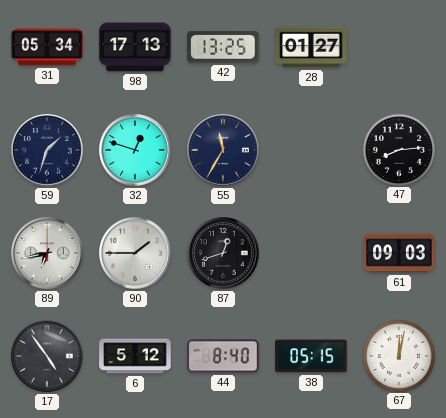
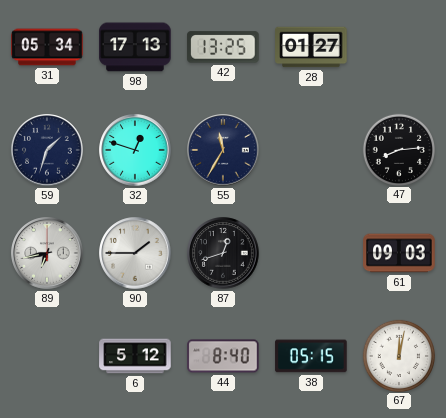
17: 4:54 -> none (47, 356)
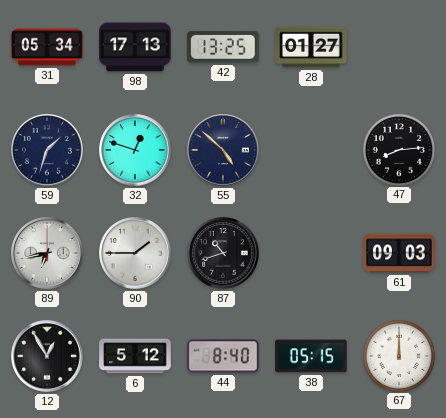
55: 11:35 -> 4:52 (223, 150)
87: 12:42 -> 10:42 (223, 253)
12: none -> 12:55 (47, 356)
67: 12:02 -> 12:00 (398, 355)
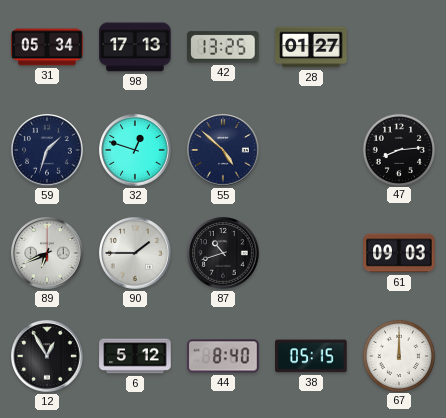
89: 6:43 -> 6:41 (47, 253)
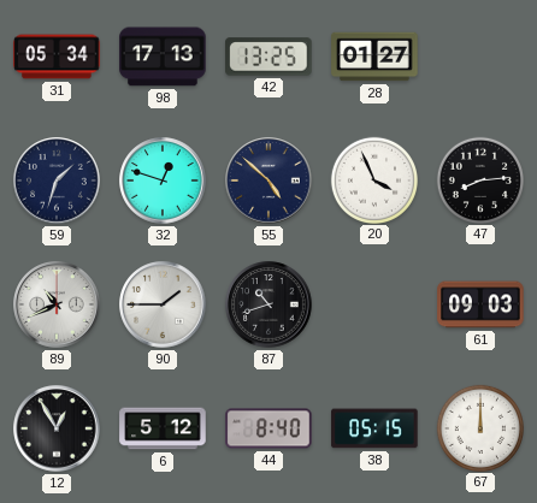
20: none -> 3:56 (373, 179)
89: 6:41 -> 10:41 (57, 304)
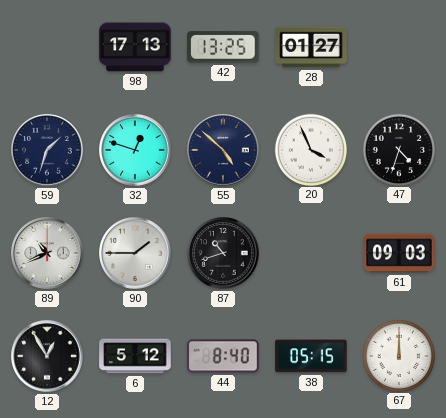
31: 05:34 -> none (57, 57)
47: 8:14 -> 4:33 (398, 149)
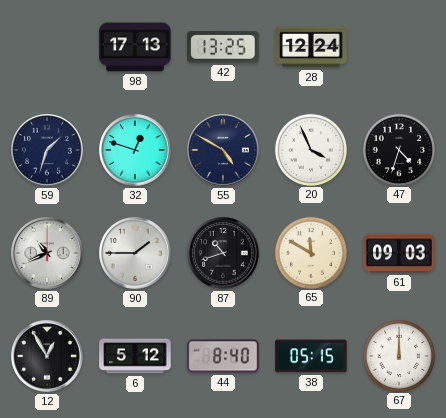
28: 01:27 -> 12:24 (311, 47)
55: 4:52 -> 4:50 (223, 150)
65: none -> 11:50 (310, 252)
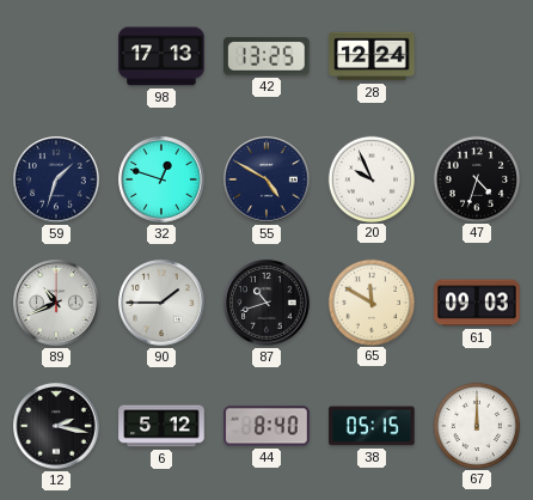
20: 3:56 -> 9:56 (370, 178)
12: 12:55 -> 2:17 (56, 426)
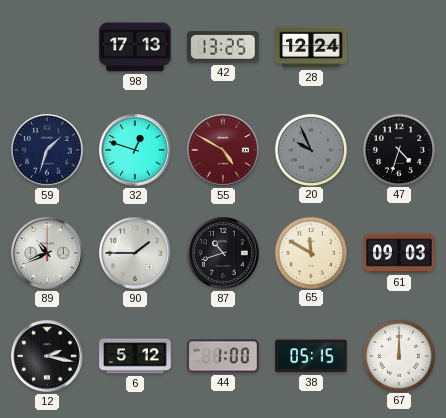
55 dial: navy -> burgundy (223, 150)
20 dial: white -> grey (310, 149)
44: 8:40 -> 1:00 (223, 356)
